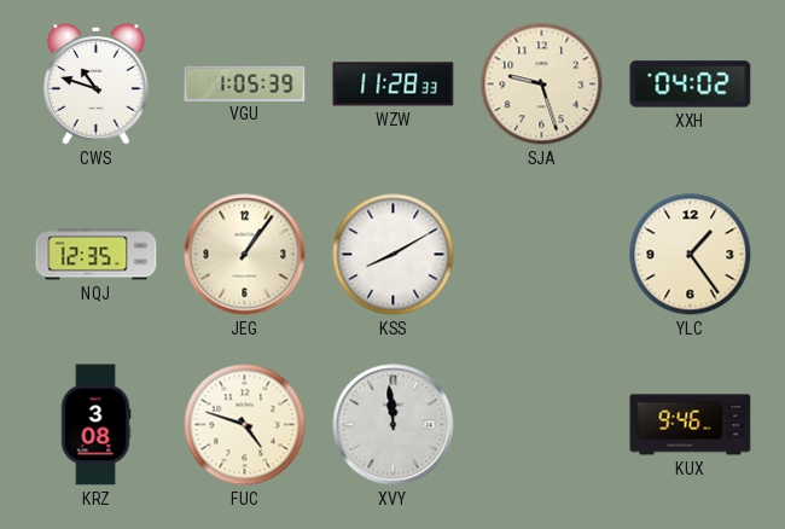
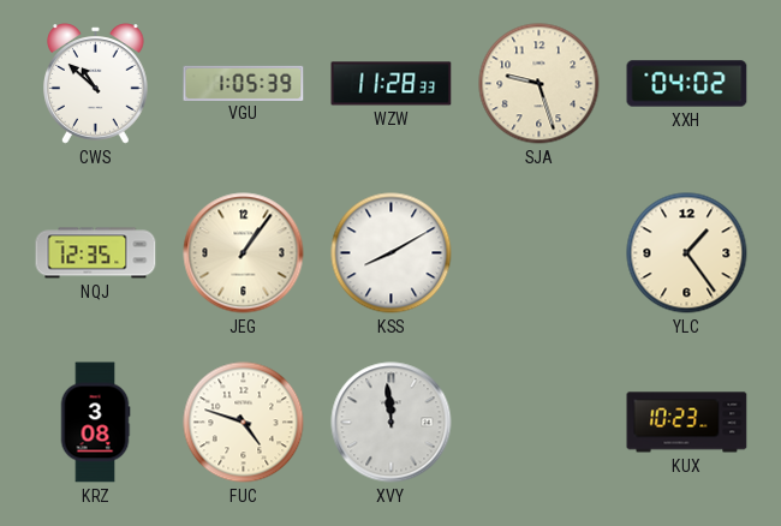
CWS: 10:48 -> 10:52 (96, 84)
KUX: 9:46 -> 10:23 (687, 423)
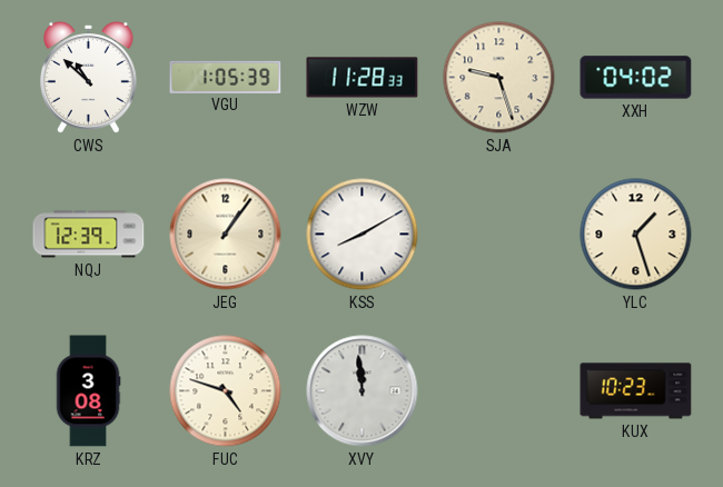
NQJ: 12:35 -> 12:39 (89, 235)
YLC: 1:24 -> 1:27 (636, 235)
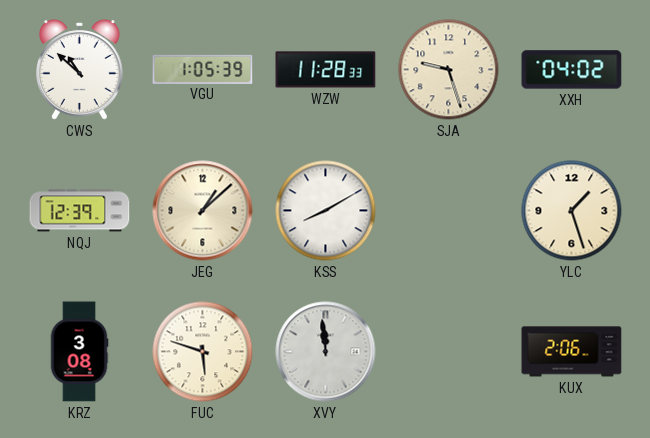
JEG: 1:06 -> 1:08 (203, 211)
FUC: 4:48 -> 5:48 (203, 352)
KUX: 10:23 -> 2:06 (572, 352)
